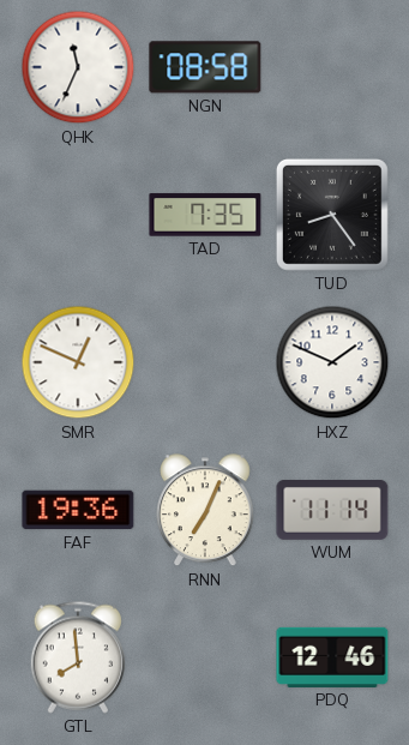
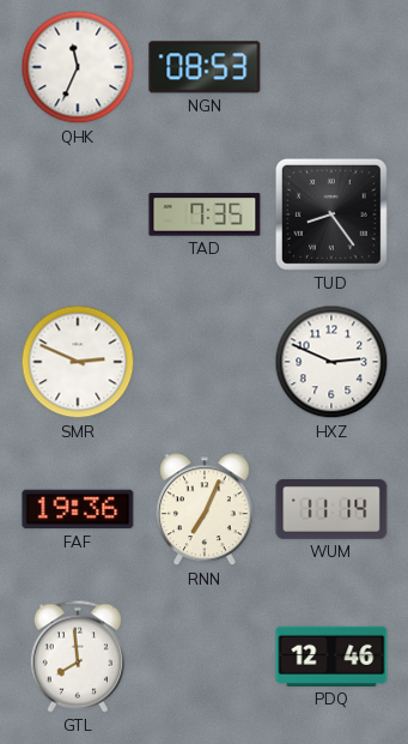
NGN: 08:58 -> 08:53 (205, 67)
SMR: 12:49 -> 2:49 (78, 362)
HXZ: 1:49 -> 2:49 (331, 362)
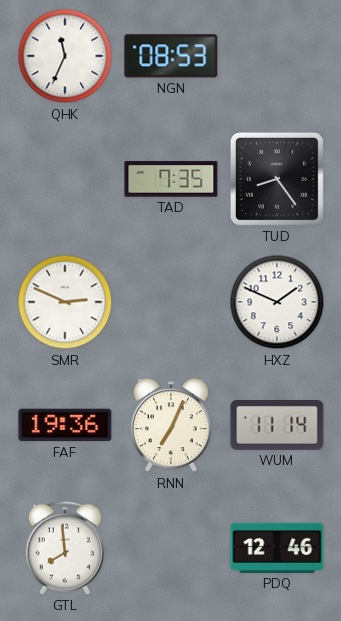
HXZ: 2:49 -> 1:49 (277, 302)
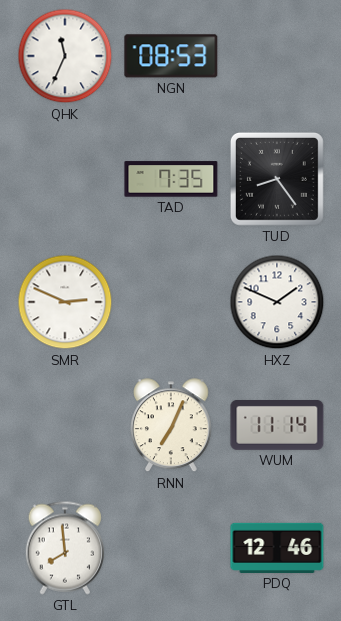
FAF: 19:36 -> none (65, 425)
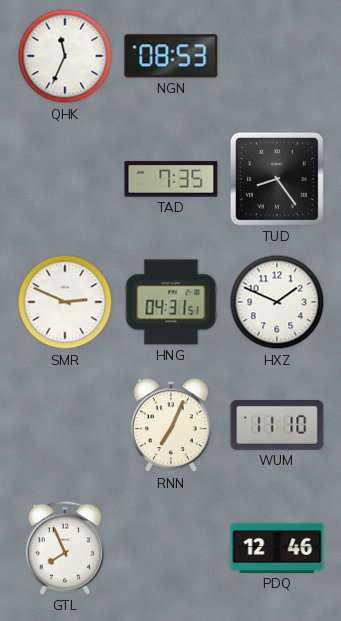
HNG: none -> 04:31 (171, 302)
WUM: 11:14 -> 11:10 (277, 426)
GTL: 7:59 -> 7:56 (64, 548)
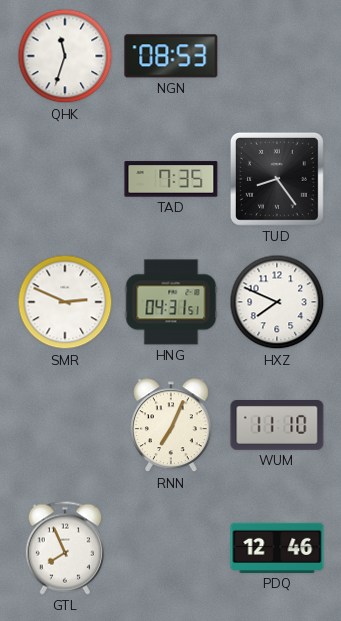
QHK: 11:34 -> 11:33 (65, 56)
HXZ: 1:49 -> 7:49 (277, 302)
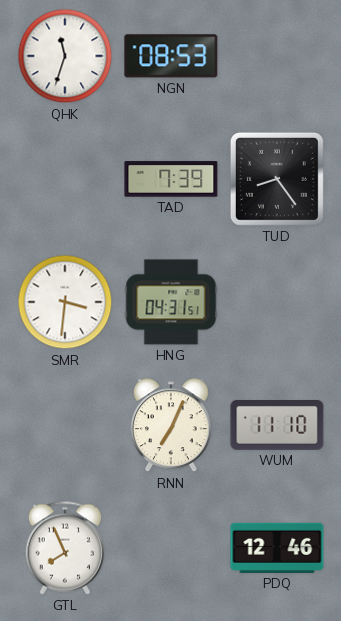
TAD: 7:35 -> 7:39 (171, 179)
SMR: 2:49 -> 3:31 (65, 302)
HXZ: 7:49 -> none (277, 302)
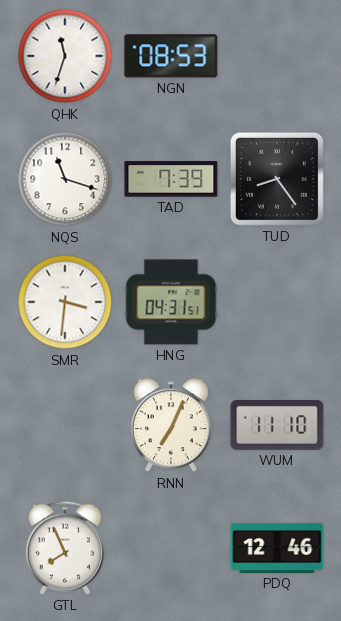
NQS: none -> 11:18 (65, 179)
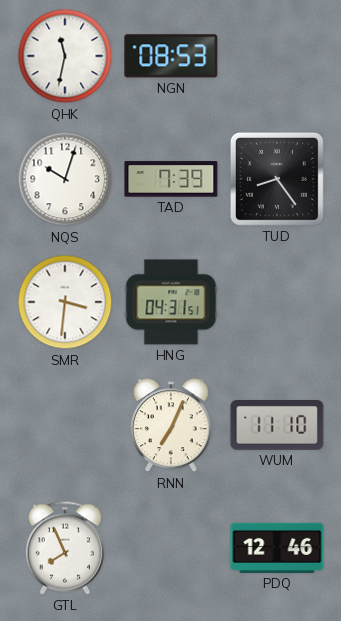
QHK: 11:33 -> 11:32 (65, 56)
NQS: 11:18 -> 10:03 (65, 179)
